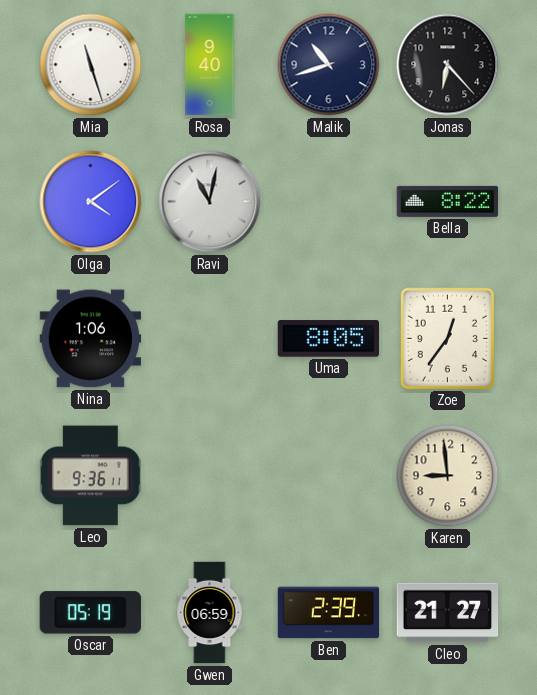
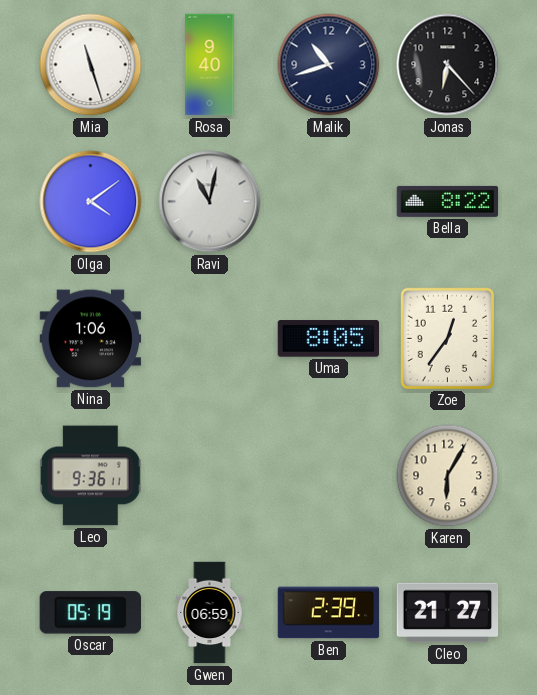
Karen: 8:59 -> 6:05 (448, 476)
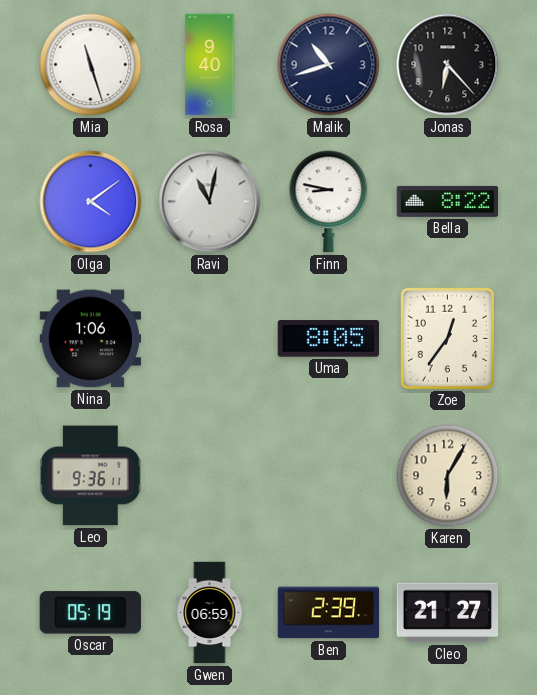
Finn: none -> 8:47 (329, 202)
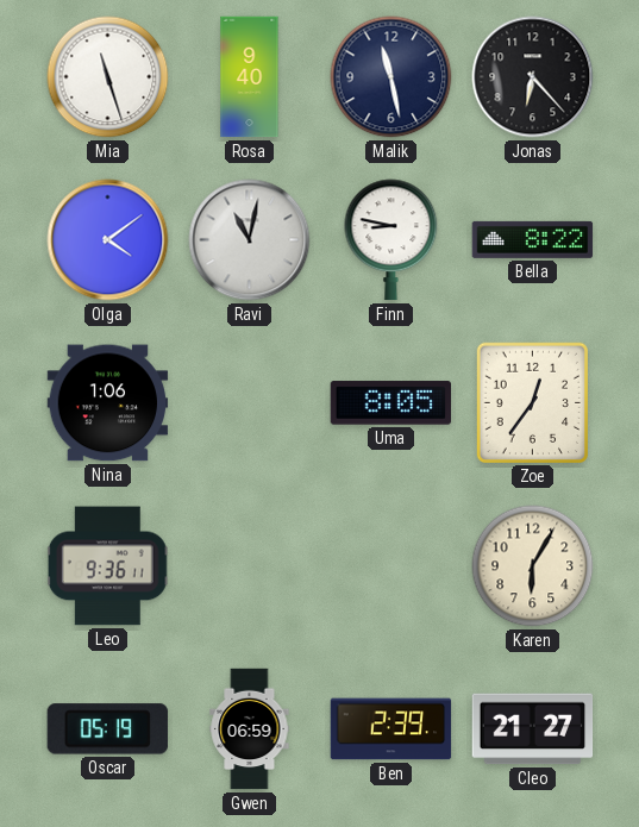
Malik: 10:42 -> 11:28 (391, 77)
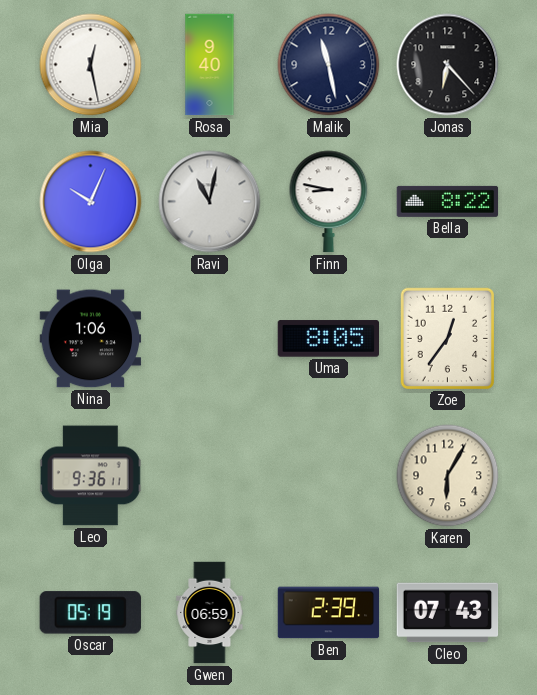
Mia: 11:27 -> 12:28 (91, 65)
Olga: 4:09 -> 10:04 (91, 202)
Cleo: 21:27 -> 07:43 (448, 613)
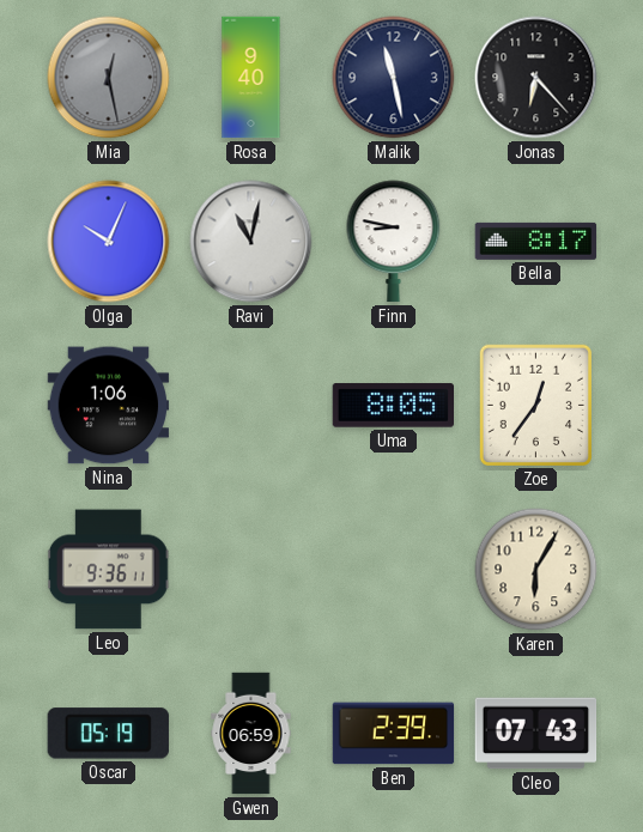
Mia dial: white -> grey (109, 78)
Bella: 8:22 -> 8:17 (536, 241)
